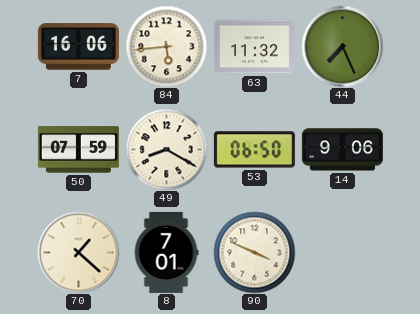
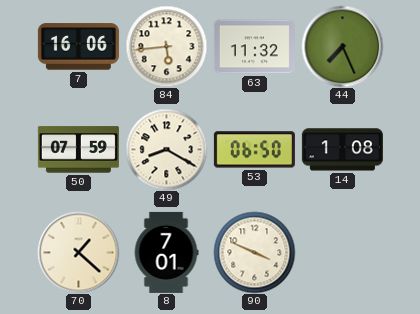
14: 9:06 -> 1:08 (342, 150)
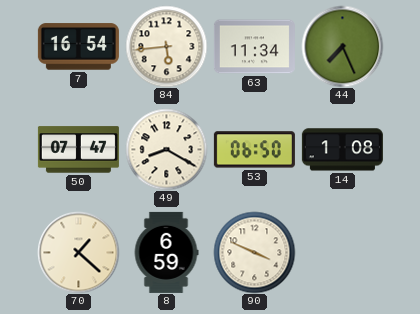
7: 16:06 -> 16:54 (78, 47)
63: 11:32 -> 11:34 (254, 47)
50: 07:59 -> 07:47 (78, 150)
8: 7:01 -> 6:59 (166, 252)
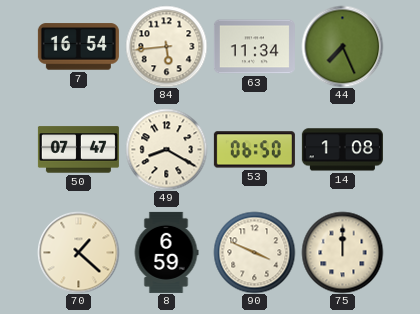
75: none -> 12:00 (342, 252)
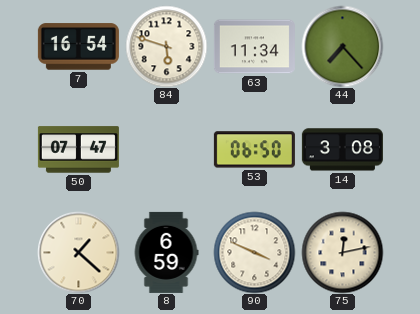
84: 5:44 -> 5:48 (166, 46)
44: 7:26 -> 7:23 (342, 46)
49: 8:20 -> none (166, 149)
14: 1:08 -> 3:08 (342, 150)
75: 12:00 -> 12:13 (342, 252)
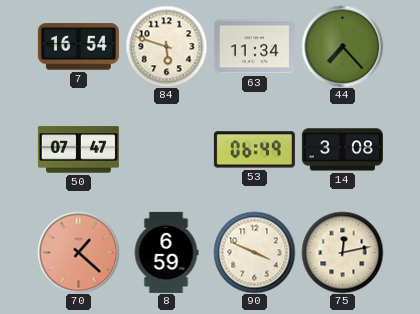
53: 06:50 -> 06:49 (254, 150)
70 dial: cream -> salmon (78, 252)
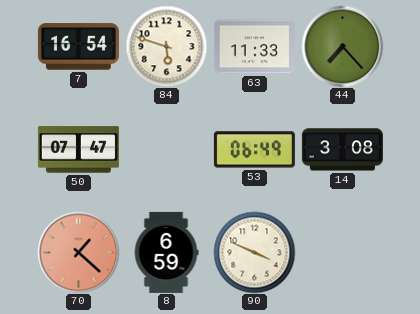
63: 11:34 -> 11:33 (254, 47)
75: 12:13 -> none (342, 252)
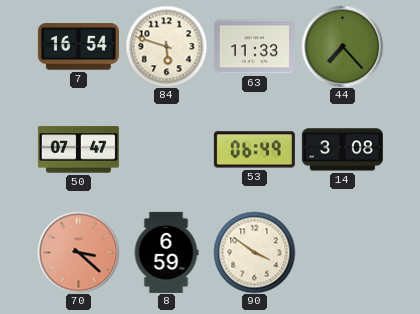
70: 1:22 -> 3:22 (78, 252)
90: 3:49 -> 3:51 (254, 252)
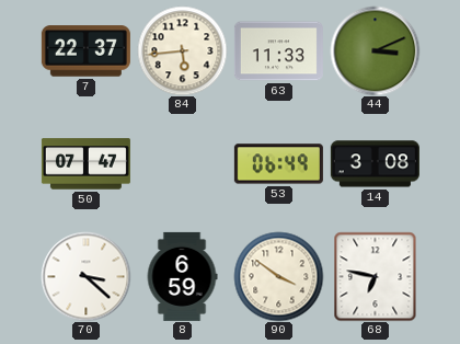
7: 16:54 -> 22:37 (85, 51)
84: 5:48 -> 5:44 (182, 50)
44: 7:23 -> 3:11 (375, 50)
70 dial: salmon -> white (85, 276)
68: none -> 6:47 (376, 276)
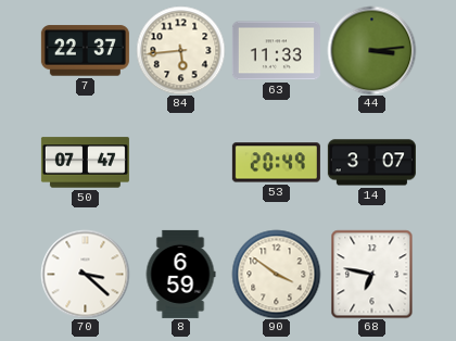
44: 3:11 -> 3:14 (371, 50)
53: 06:49 -> 20:49 (276, 163)
14: 3:08 -> 3:07 (371, 163)
